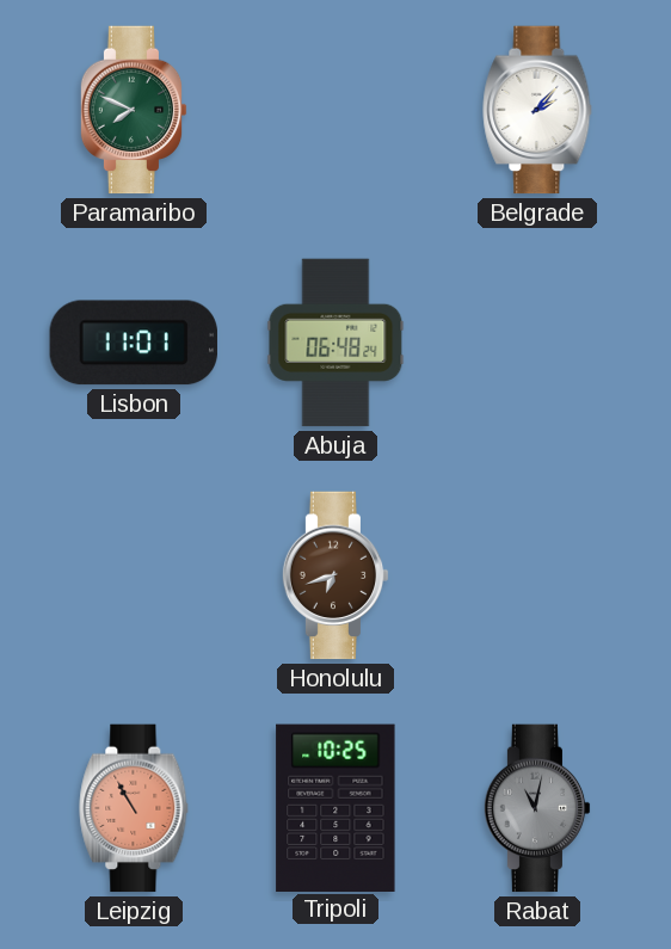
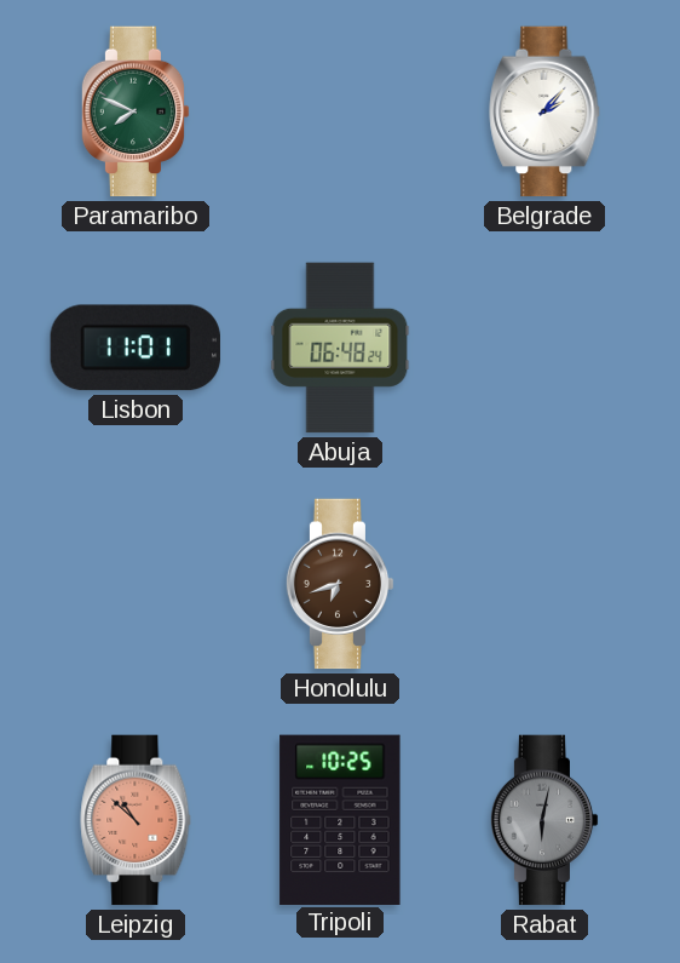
Leipzig: 10:55 -> 10:52 (136, 820)
Rabat: 11:02 -> 6:02 (544, 820)
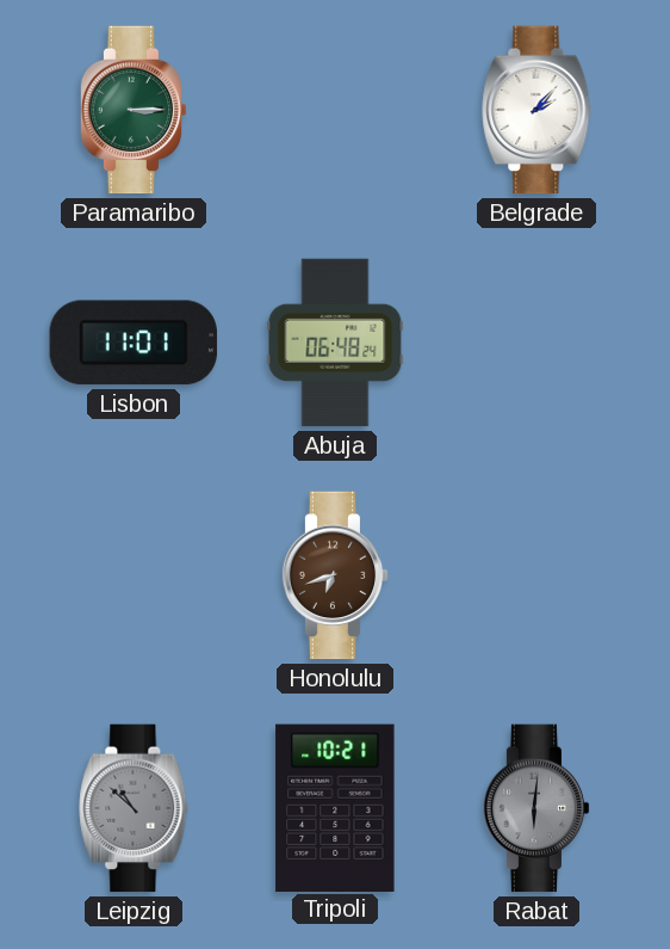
Paramaribo: 7:49 -> 3:15 (134, 110)
Leipzig dial: salmon -> grey (134, 808)
Tripoli: 10:25 -> 10:21 (335, 807)
Rabat: 6:02 -> 6:01 (536, 808)
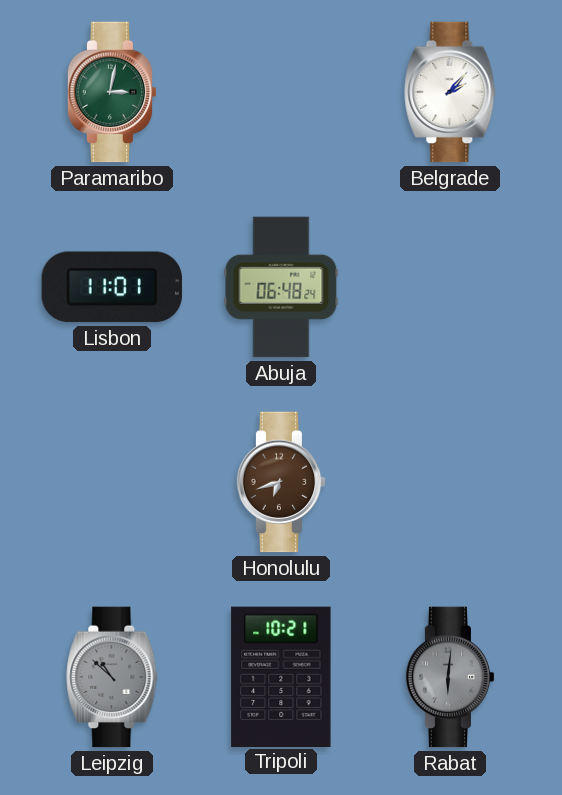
Paramaribo: 3:15 -> 3:02 (112, 92)
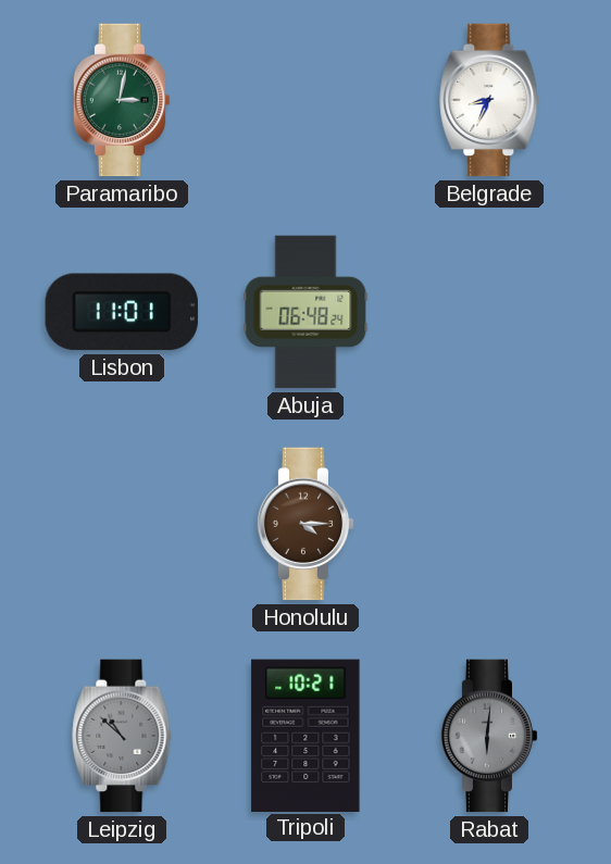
Belgrade: 2:07 -> 8:34 (489, 100)
Honolulu: 6:42 -> 4:15 (305, 524)
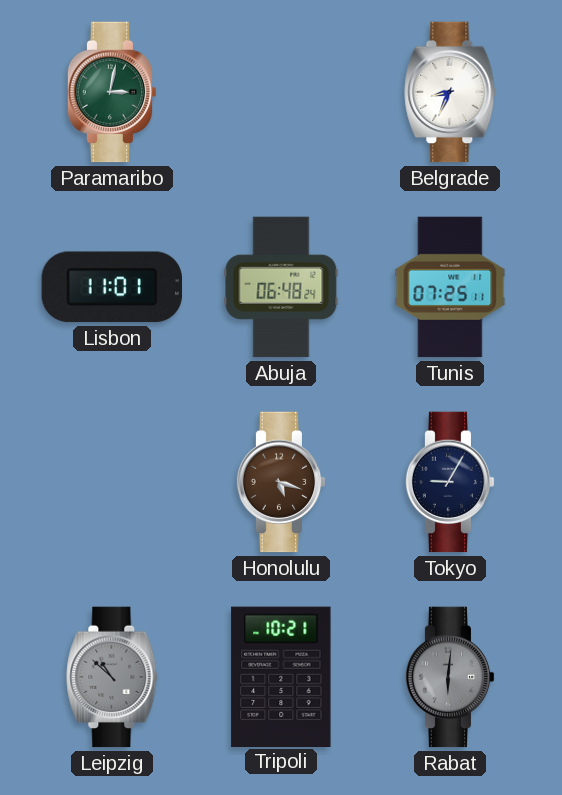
Tunis: none -> 07:25 (450, 287)
Honolulu: 4:15 -> 5:18 (281, 482)
Tokyo: none -> 9:05 (450, 482)
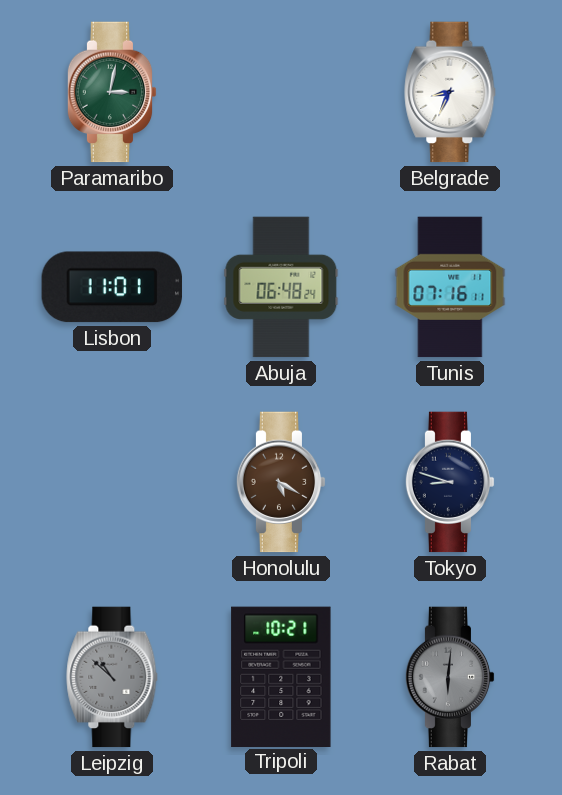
Tunis: 07:25 -> 07:16 (450, 287)
Honolulu: 5:18 -> 5:20 (281, 482)
Tokyo: 9:05 -> 8:48 (450, 482)
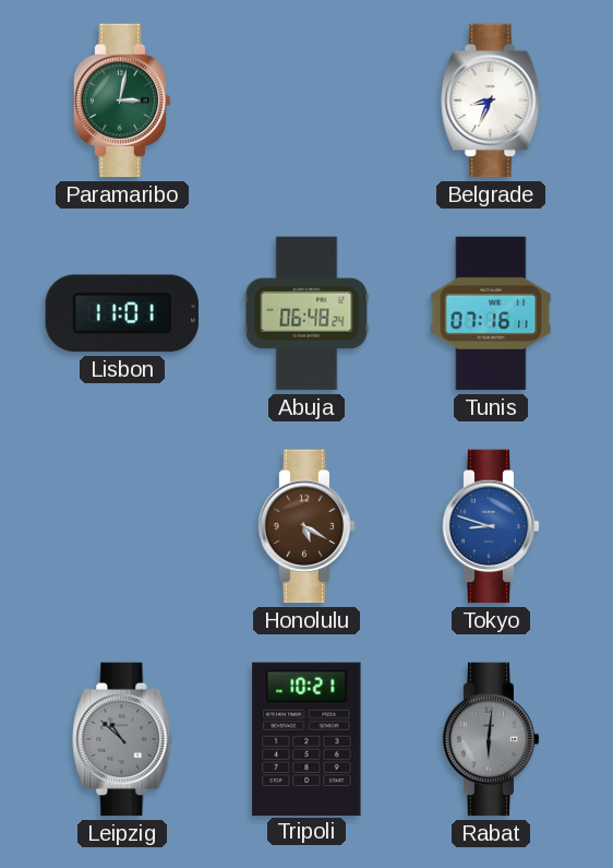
Tokyo dial: navy -> blue (491, 526)
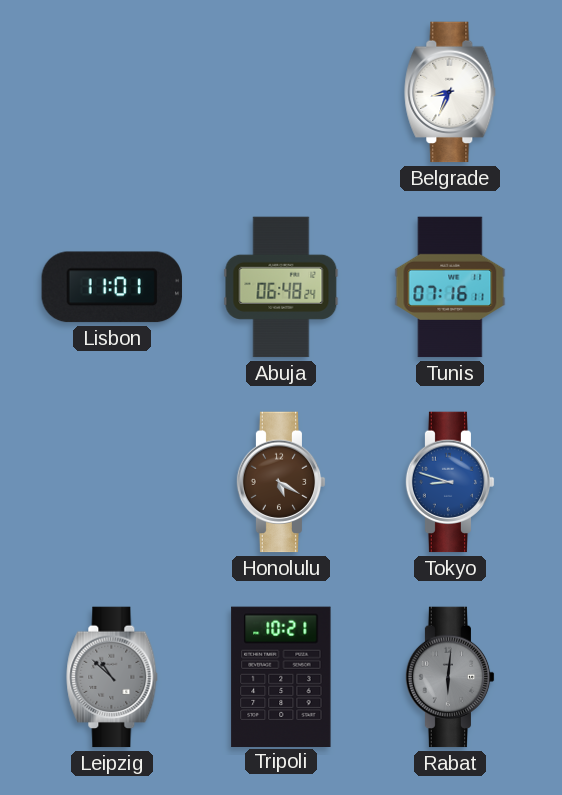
Paramaribo: 3:02 -> none (122, 100)
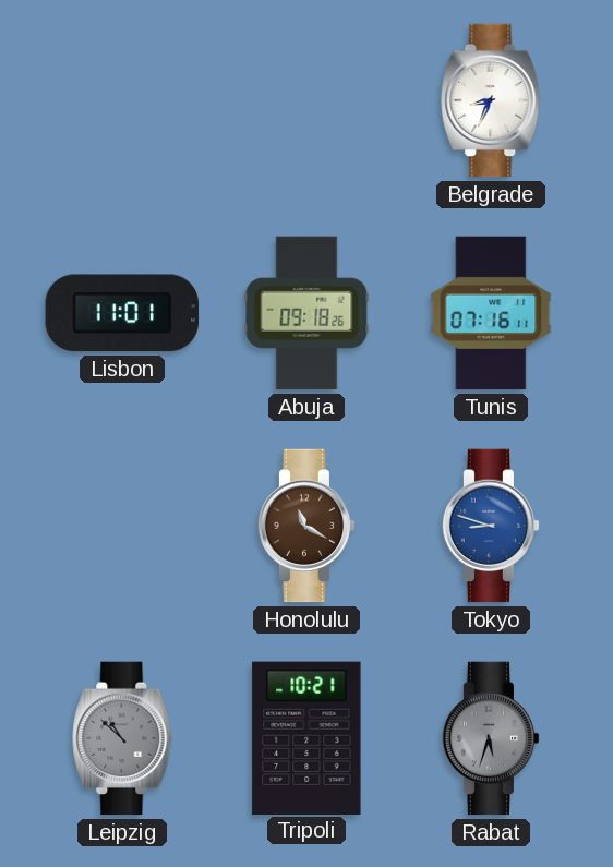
Abuja: 06:48 -> 09:18 (306, 313)
Honolulu: 5:20 -> 11:20 (306, 526)
Rabat: 6:01 -> 5:33 (491, 738)
